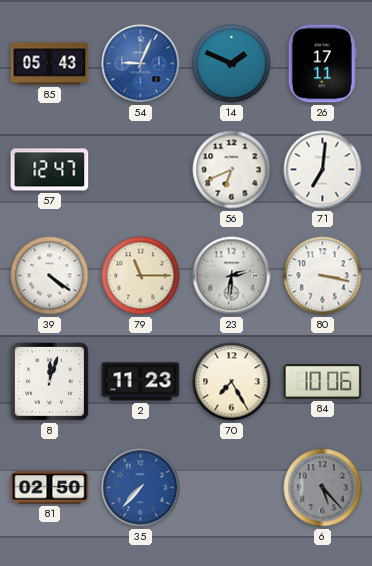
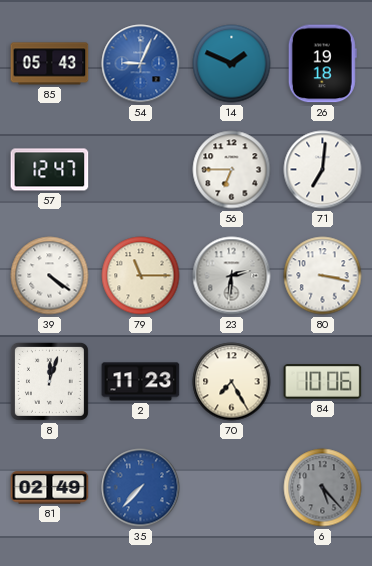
26: 17:11 -> 19:18 (322, 64)
56: 6:41 -> 6:45 (232, 170)
81: 02:50 -> 02:49 (50, 488)
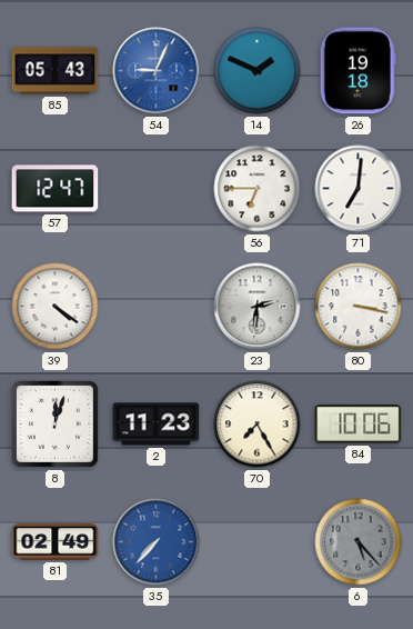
79: 11:15 -> none (141, 276)
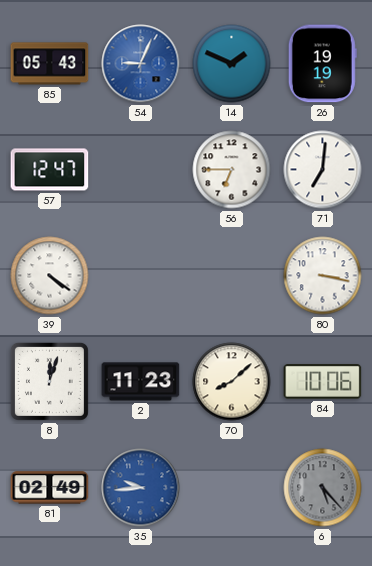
26: 19:18 -> 19:19 (322, 64)
23: 2:31 -> none (258, 307)
70: 7:25 -> 8:08 (232, 382)
35: 7:37 -> 9:44 (141, 488)
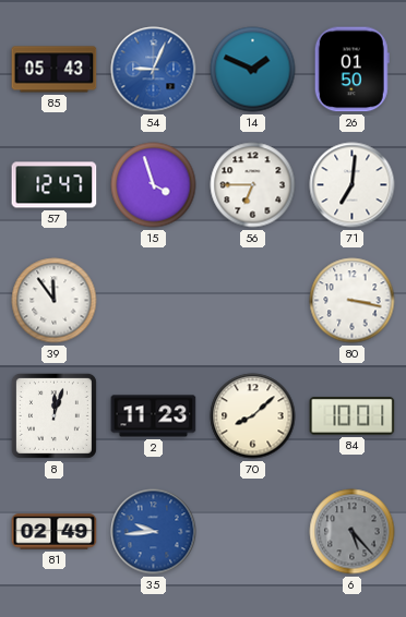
26: 19:19 -> 01:50 (351, 70)
15: none -> 3:57 (154, 185)
39: 4:21 -> 11:54 (55, 301)
84: 10:06 -> 10:01 (353, 416)
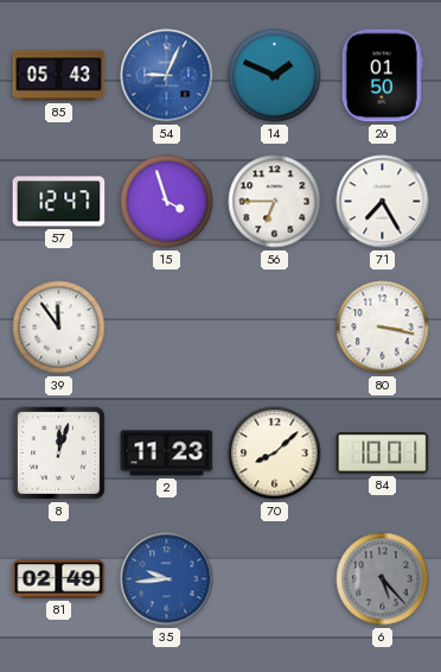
71: 7:01 -> 7:25 (383, 202)
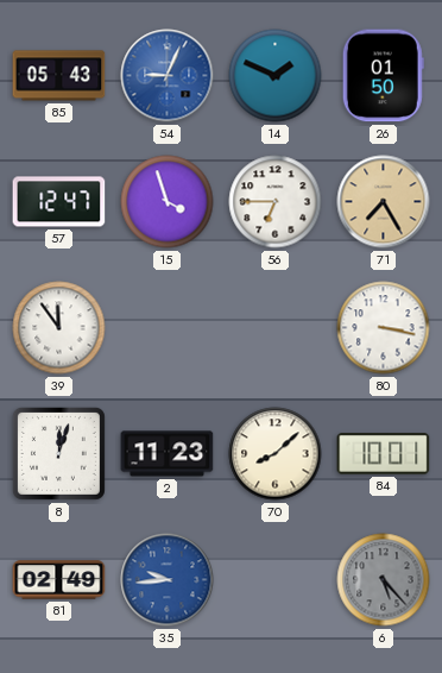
71 dial: white -> champagne (384, 202)
